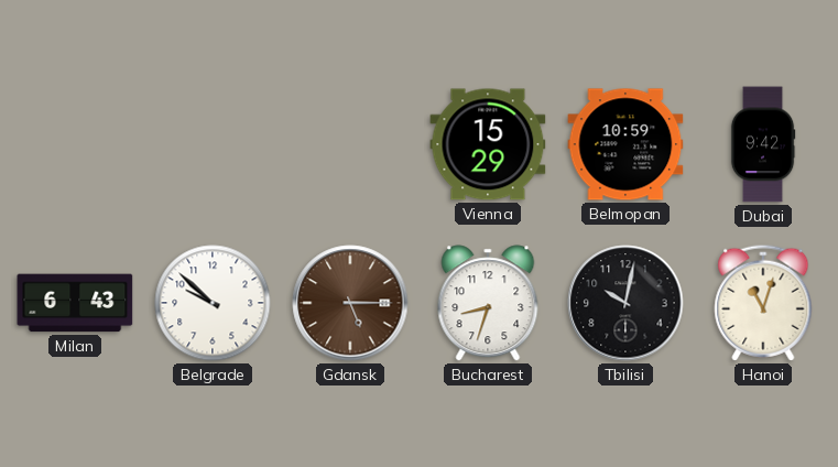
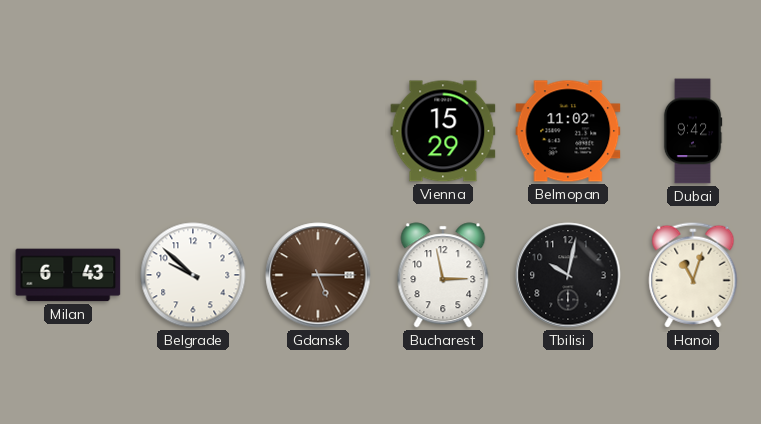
Belmopan: 10:59 -> 11:02 (568, 131)
Bucharest: 8:33 -> 2:58 (443, 275)
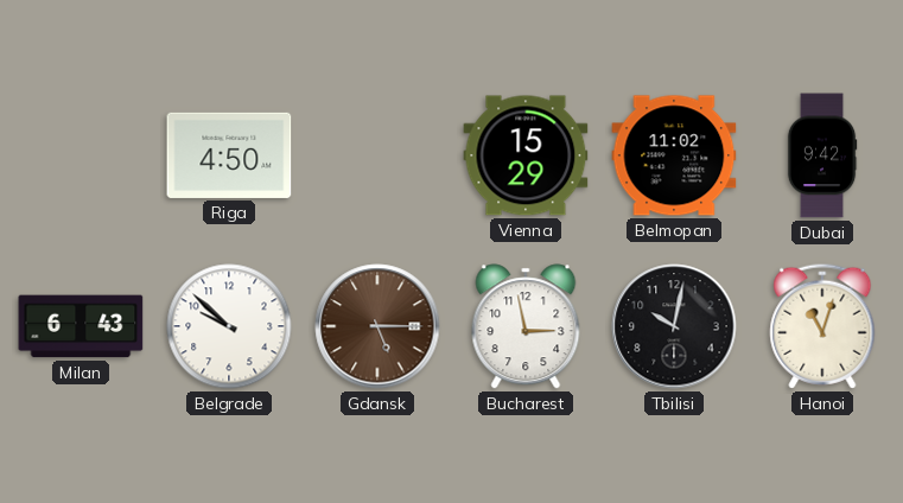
Riga: none -> 4:50 (229, 155)
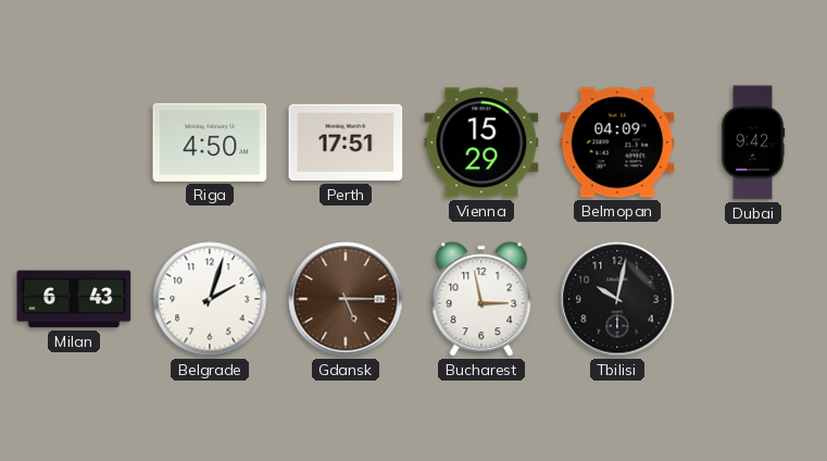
Perth: none -> 17:51 (346, 142)
Belmopan: 11:02 -> 04:09 (617, 142)
Belgrade: 9:52 -> 2:03 (210, 299)
Hanoi: 11:03 -> none (822, 326)
